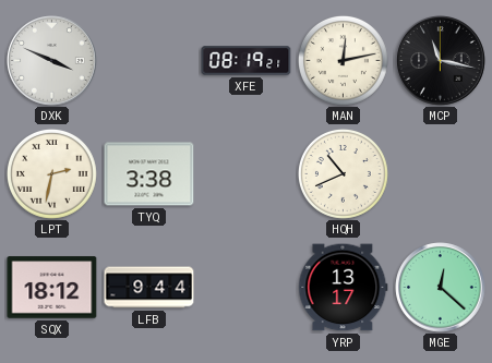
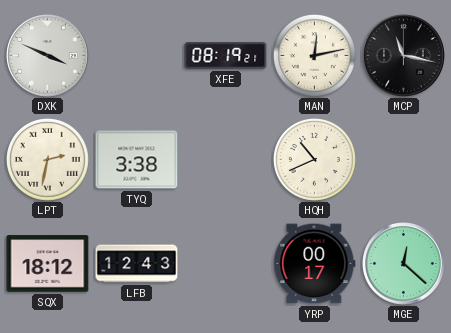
LFB: 9:44 -> 12:43 (137, 264)
YRP: 13:17 -> 00:17 (315, 264)
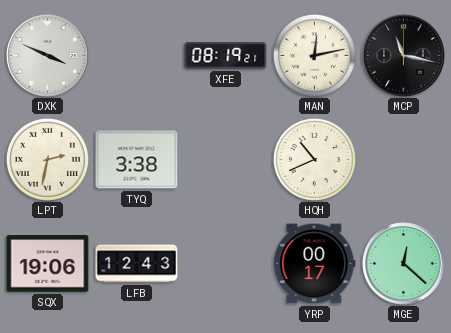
SQX: 18:12 -> 19:06 (48, 264)
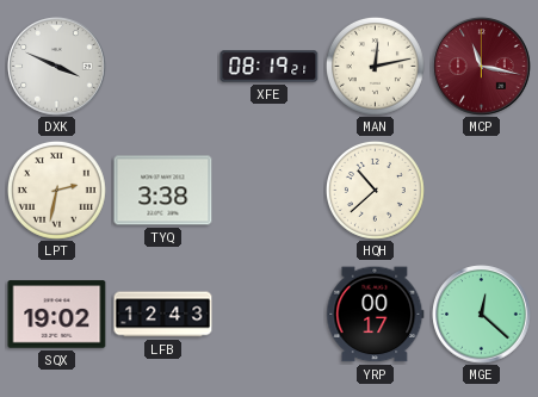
MCP dial: black -> burgundy (482, 67)
HQH: 10:41 -> 10:38 (375, 190)
SQX: 19:06 -> 19:02 (57, 315)
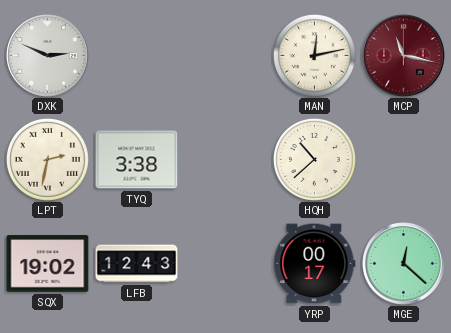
DXK: 3:49 -> 2:49 (48, 56)
XFE: 08:19 -> none (270, 67)
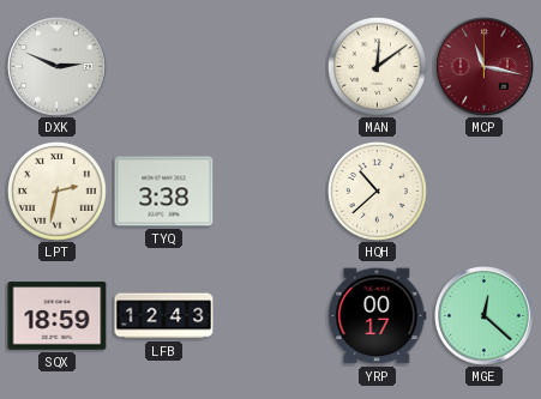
MAN: 12:13 -> 12:09 (377, 66)
SQX: 19:02 -> 18:59 (58, 316)
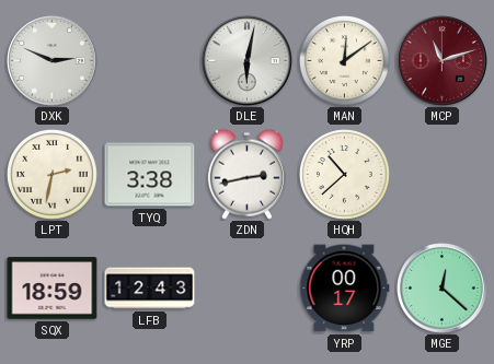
DLE: none -> 6:02 (248, 61)
MCP: 11:17 -> 11:12 (443, 61)
ZDN: none -> 2:43 (246, 174)
